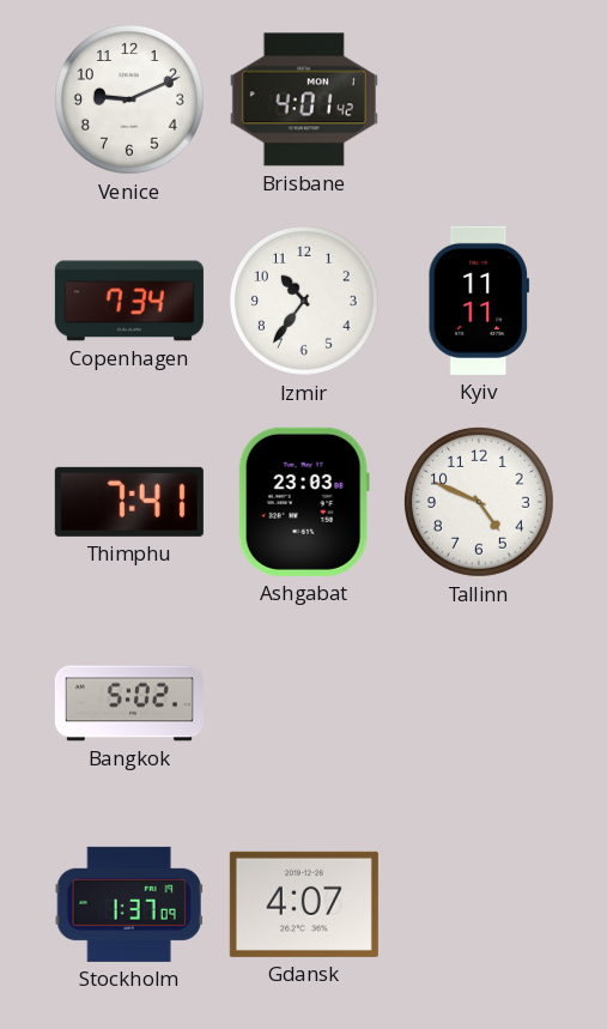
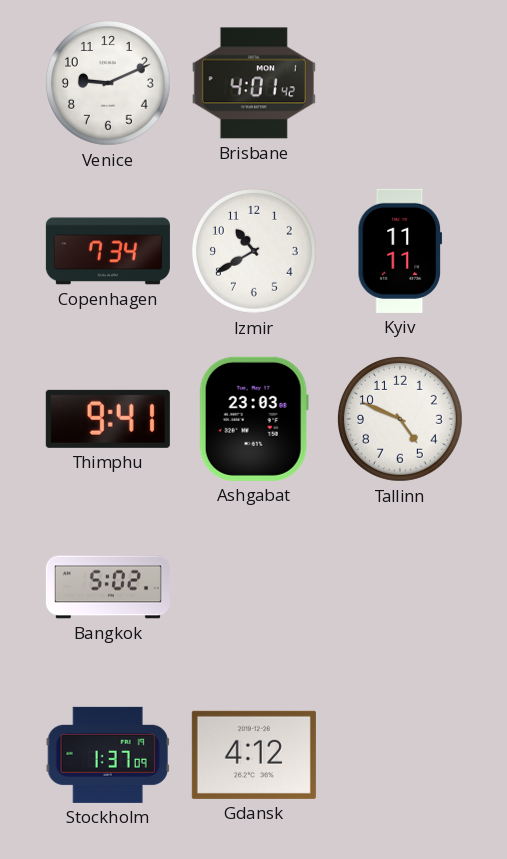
Izmir: 10:36 -> 10:40 (254, 251)
Thimphu: 7:41 -> 9:41 (108, 419)
Gdansk: 4:07 -> 4:12 (254, 755)
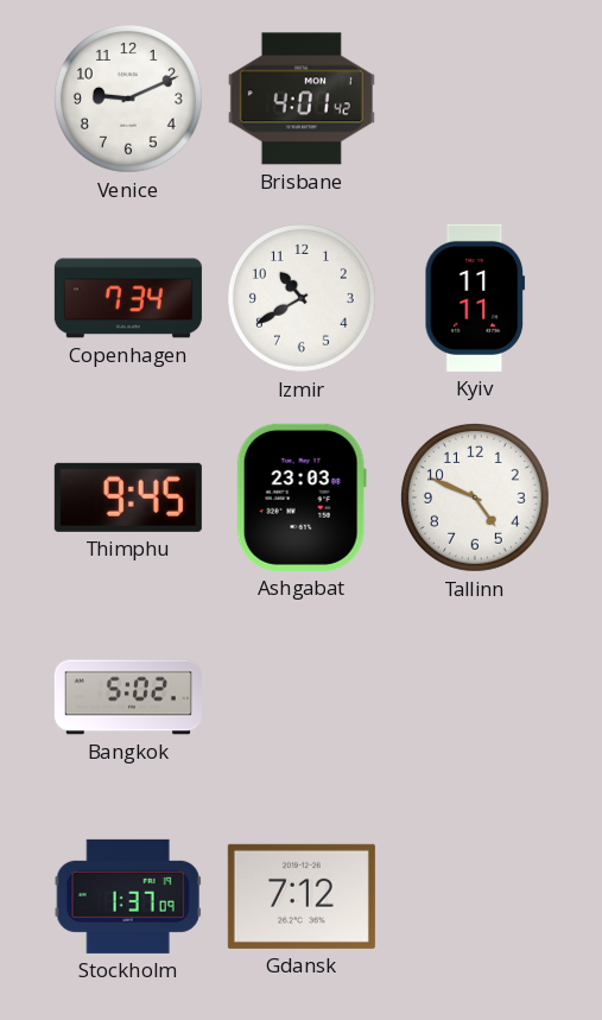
Thimphu: 9:41 -> 9:45 (128, 498)
Gdansk: 4:12 -> 7:12 (302, 897)
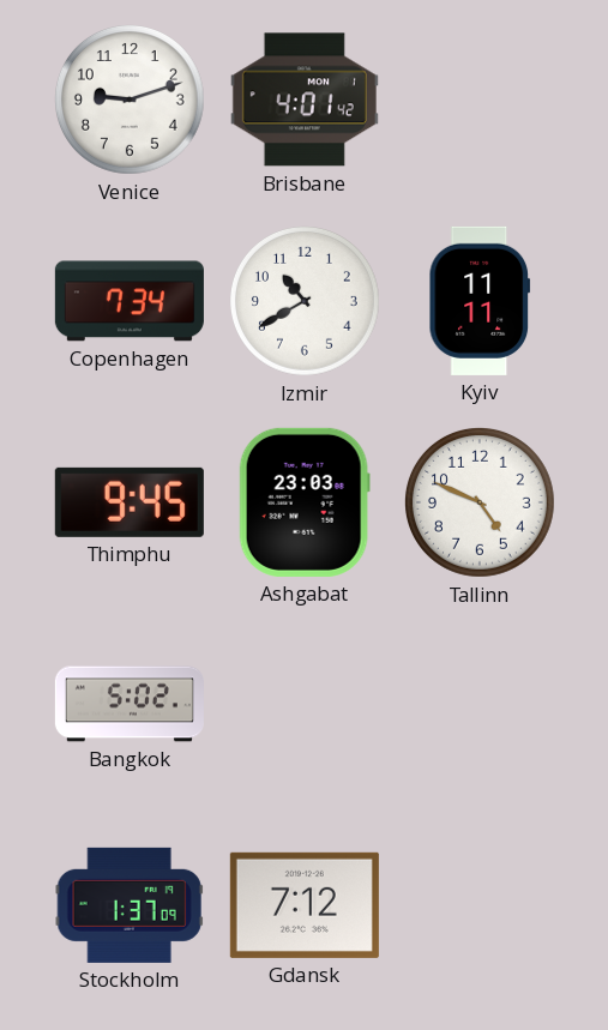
Venice: 9:11 -> 9:12 (130, 100)
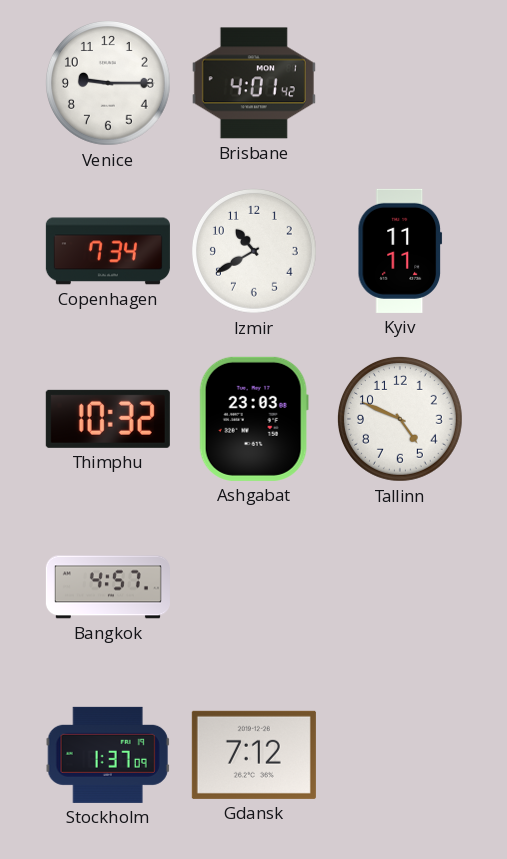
Venice: 9:12 -> 9:15 (108, 83)
Thimphu: 9:45 -> 10:32 (108, 419)
Bangkok: 5:02 -> 4:57 (108, 587)
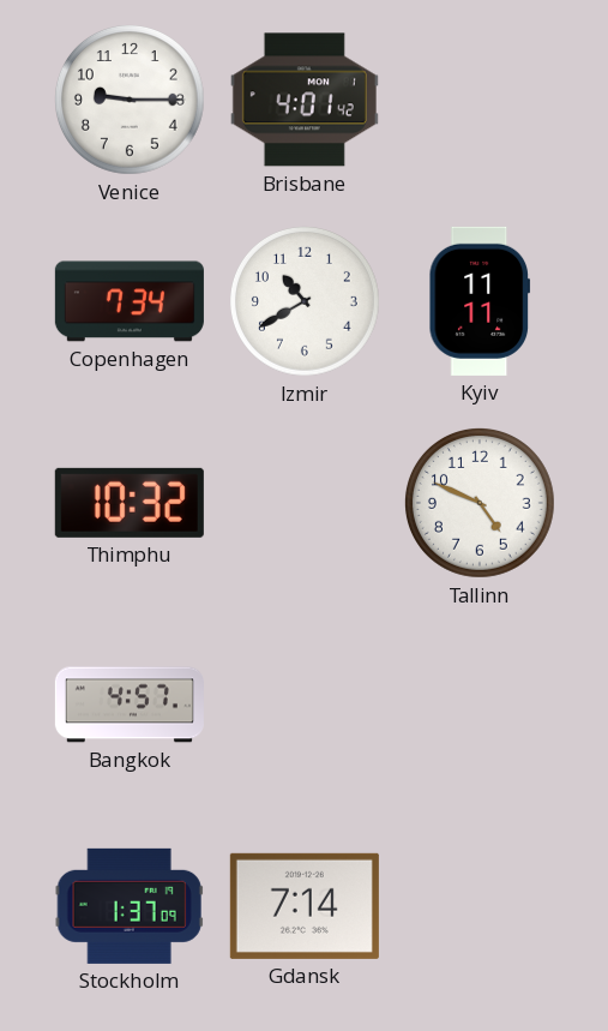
Ashgabat: 23:03 -> none (254, 419)
Gdansk: 7:12 -> 7:14 (305, 906)
